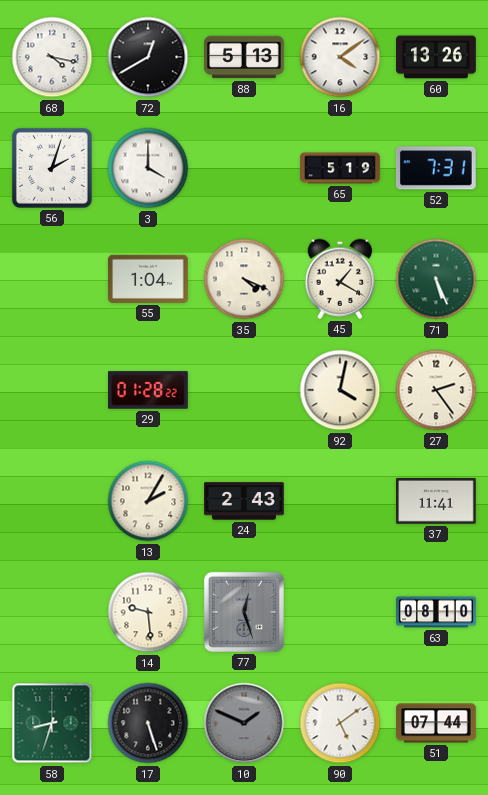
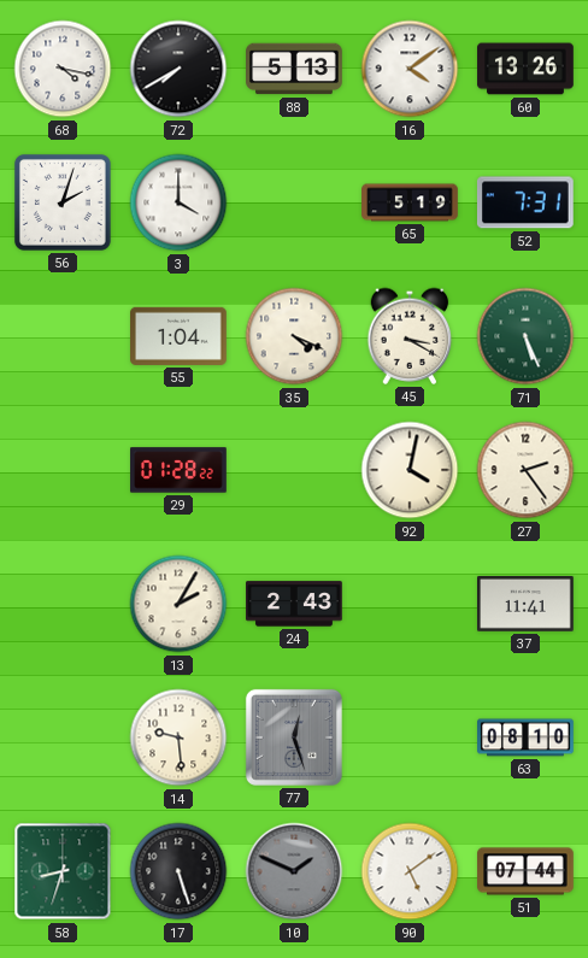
72: 12:40 -> 7:40 (178, 69)
45: 1:20 -> 3:20 (410, 336)
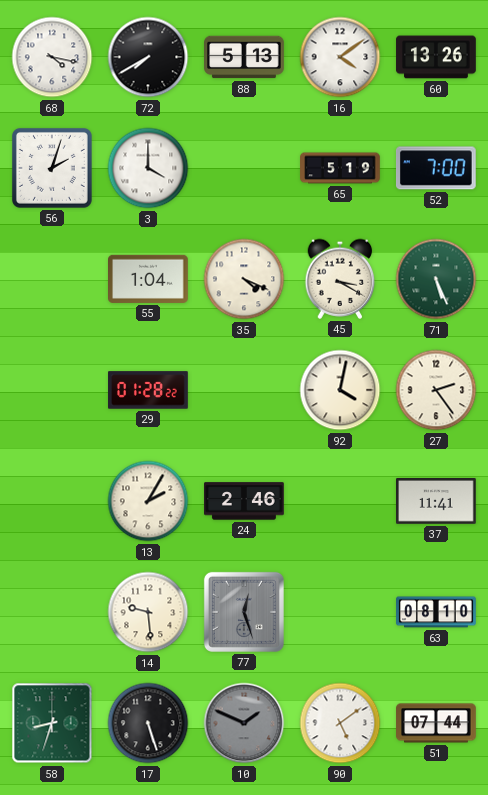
52: 7:31 -> 7:00 (436, 168)
24: 2:43 -> 2:46 (244, 501)
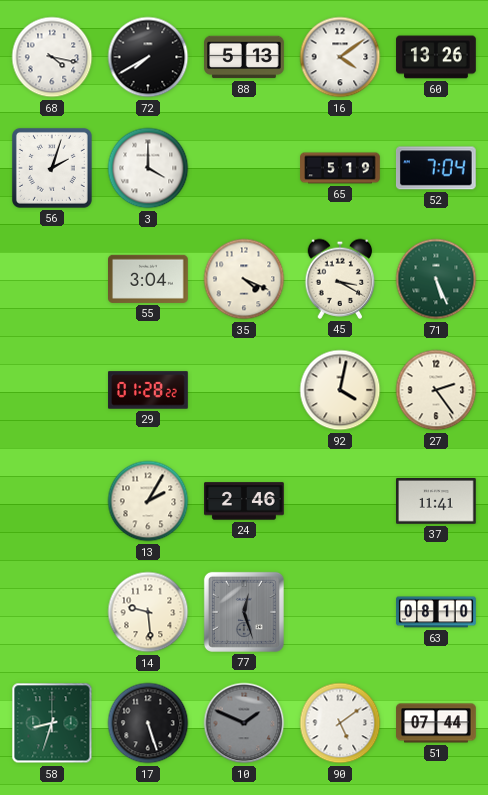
52: 7:00 -> 7:04 (436, 168)
55: 1:04 -> 3:04 (149, 279)
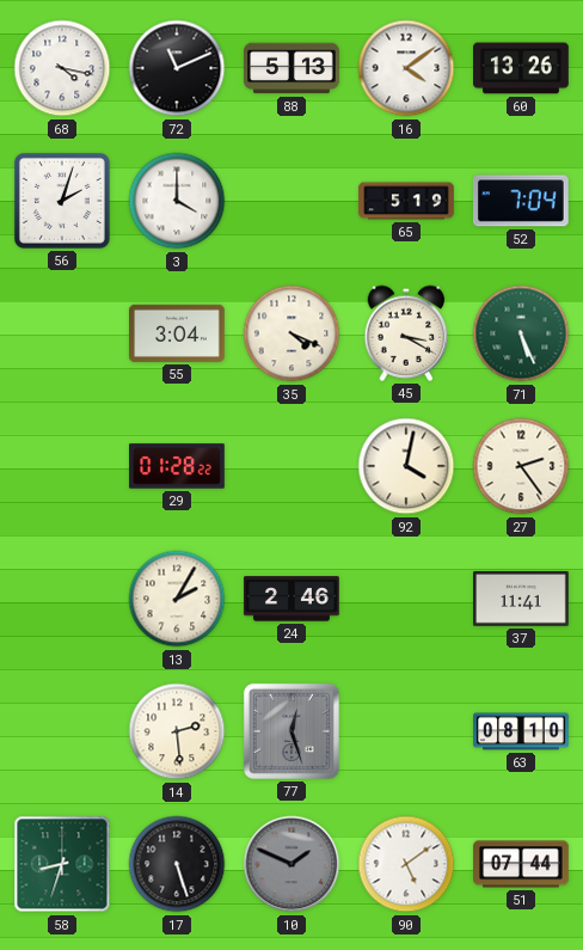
72: 7:40 -> 11:11 (177, 68)
14: 9:29 -> 2:29 (177, 731)
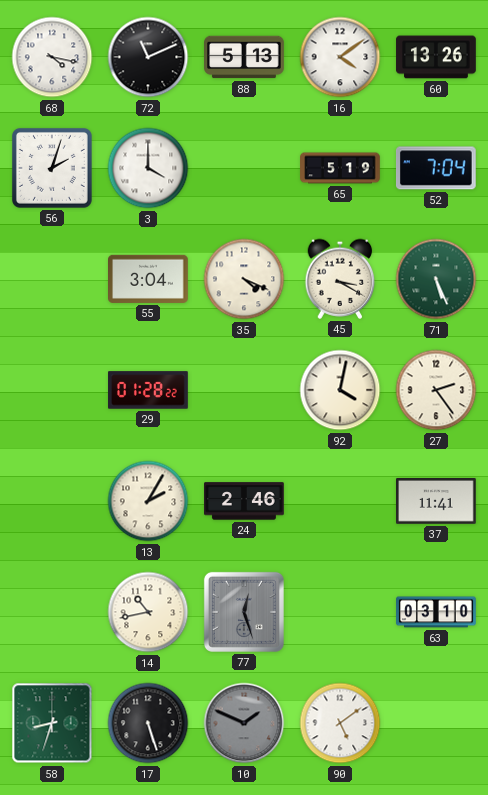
14: 2:29 -> 10:43 (148, 612)
63: 08:10 -> 03:10 (436, 612)
51: 07:44 -> none (521, 864)
